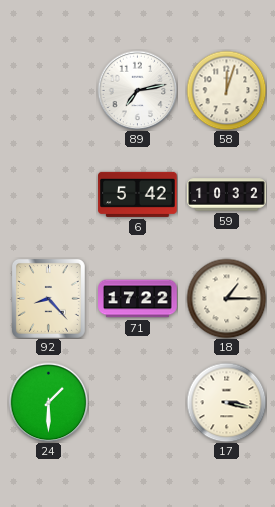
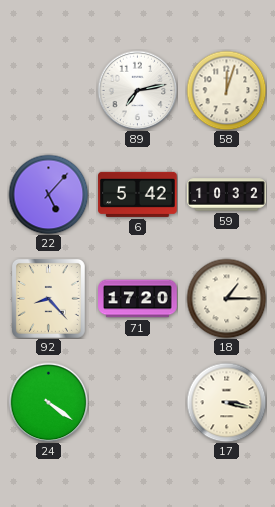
22: none -> 5:07 (48, 194)
71: 17:22 -> 17:20 (138, 299)
24: 1:30 -> 4:21 (48, 402)
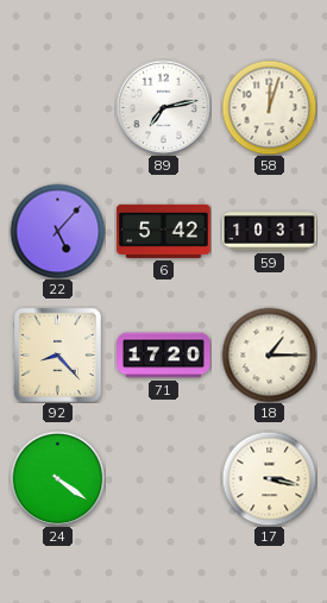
59: 10:32 -> 10:31 (270, 232)
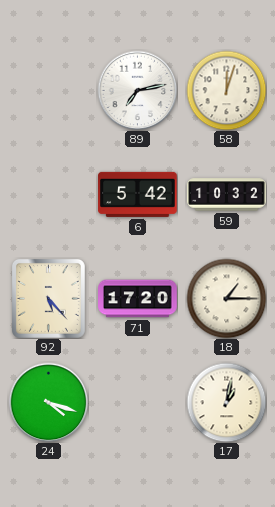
22: 5:07 -> none (57, 231)
59: 10:31 -> 10:32 (227, 195)
92: 8:23 -> 5:23 (48, 298)
24: 4:21 -> 4:18 (48, 402)
17: 3:17 -> 1:02 (226, 402)
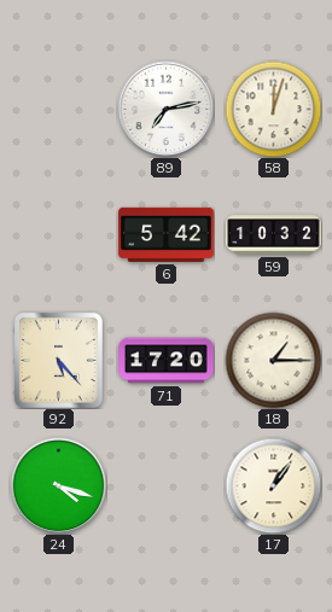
17: 1:02 -> 1:06 (273, 485)
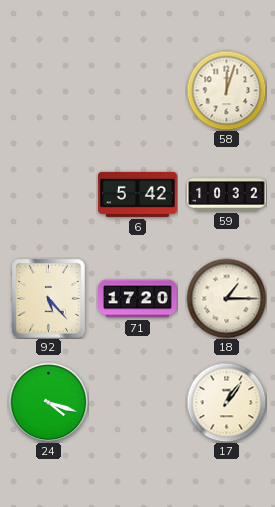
89: 7:13 -> none (165, 109)
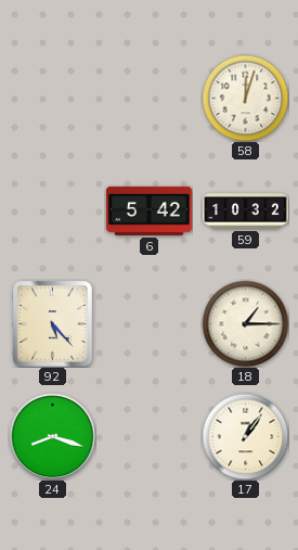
71: 17:20 -> none (138, 299)
24: 4:18 -> 8:18 (52, 436)
